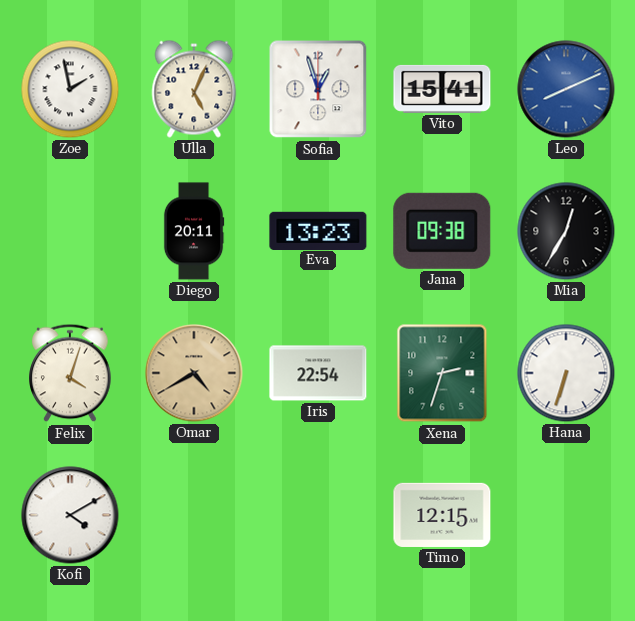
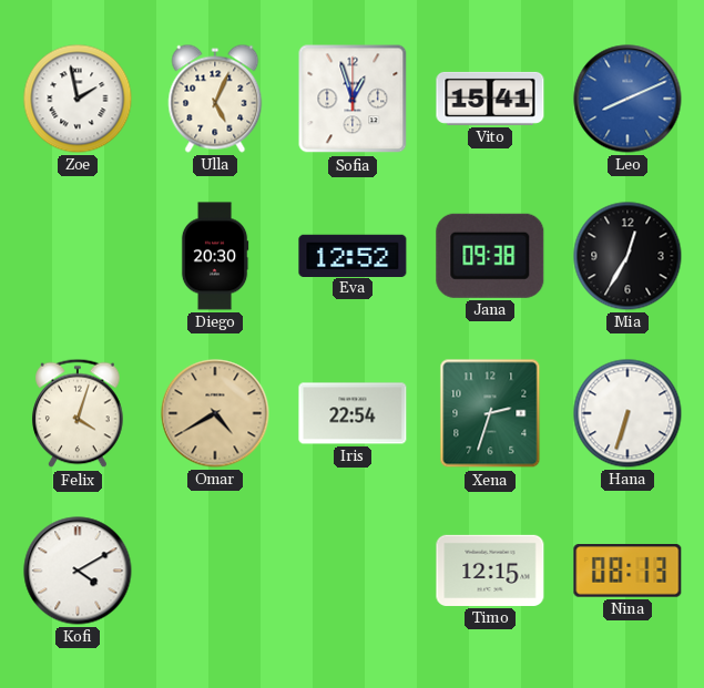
Diego: 20:11 -> 20:30 (215, 256)
Eva: 13:23 -> 12:52 (353, 255)
Nina: none -> 08:13 (628, 572)
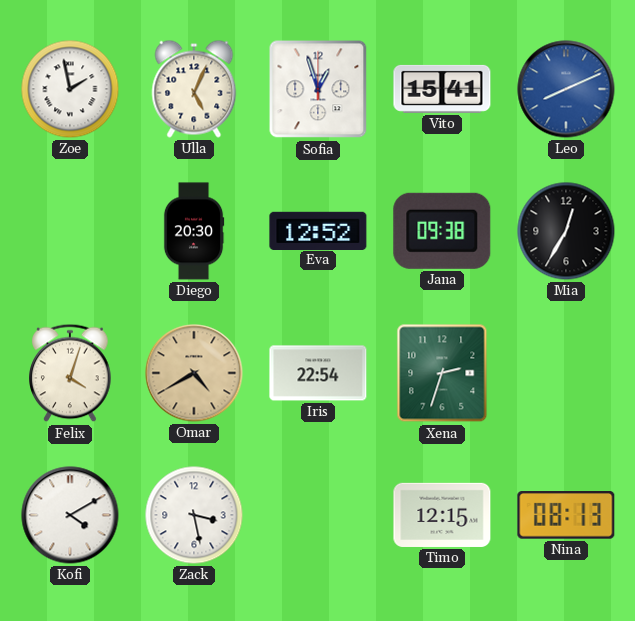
Hana: 6:33 -> none (628, 413)
Zack: none -> 3:28 (194, 515)
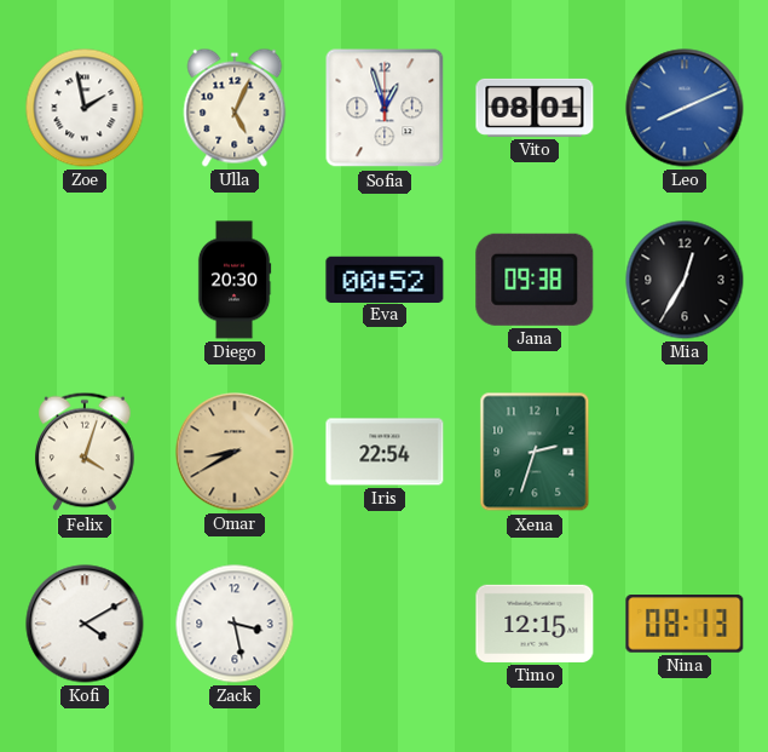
Vito: 15:41 -> 08:01 (535, 108)
Eva: 12:52 -> 00:52 (385, 279)
Omar: 4:40 -> 8:40 (235, 452)
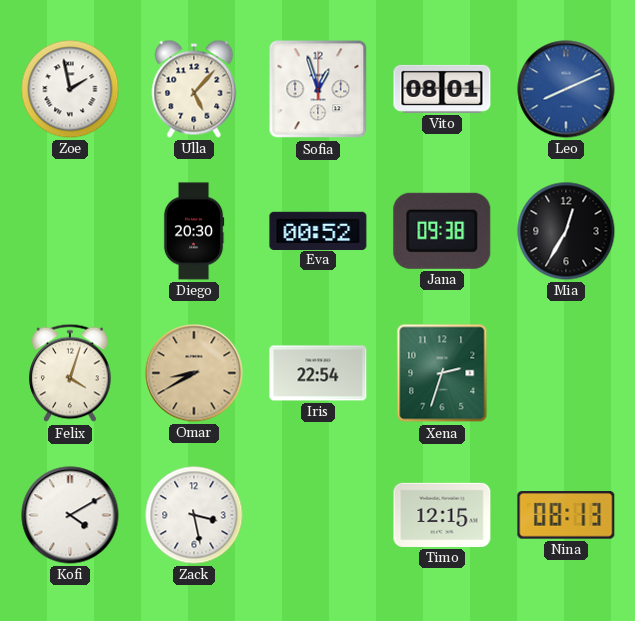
Ulla: 5:04 -> 5:07 (194, 89)
